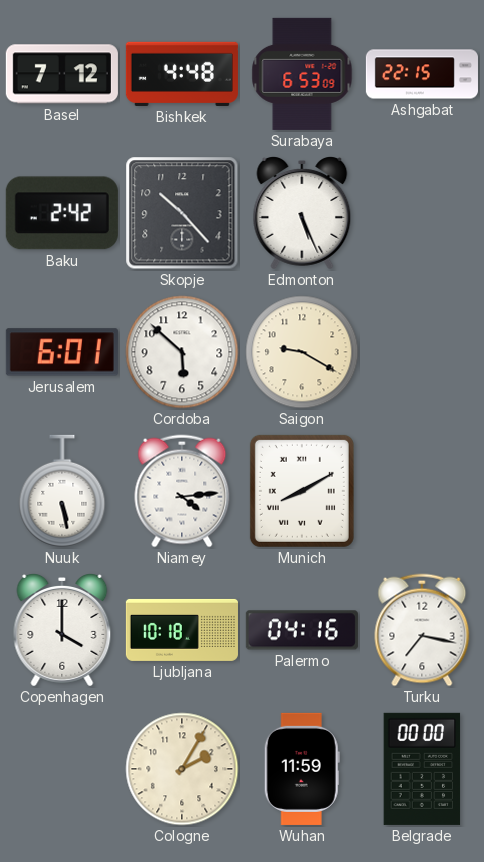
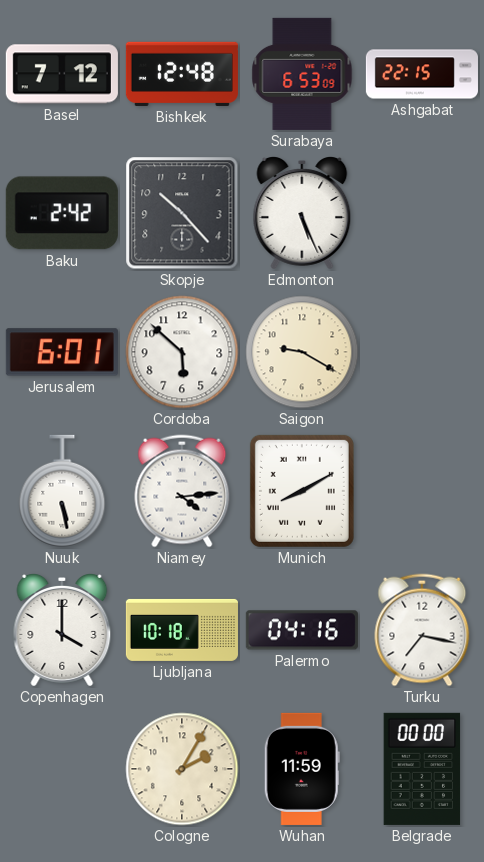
Bishkek: 4:48 -> 12:48 (182, 74)
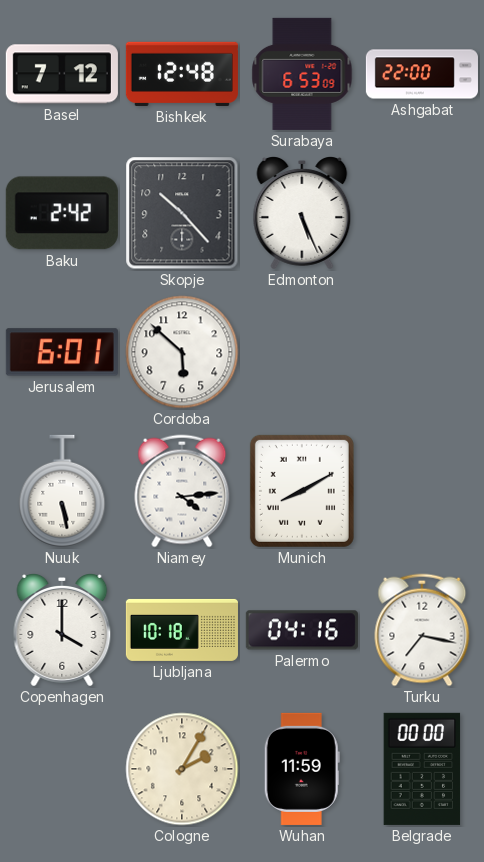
Ashgabat: 22:15 -> 22:00 (422, 74)
Saigon: 9:20 -> none (302, 352)
